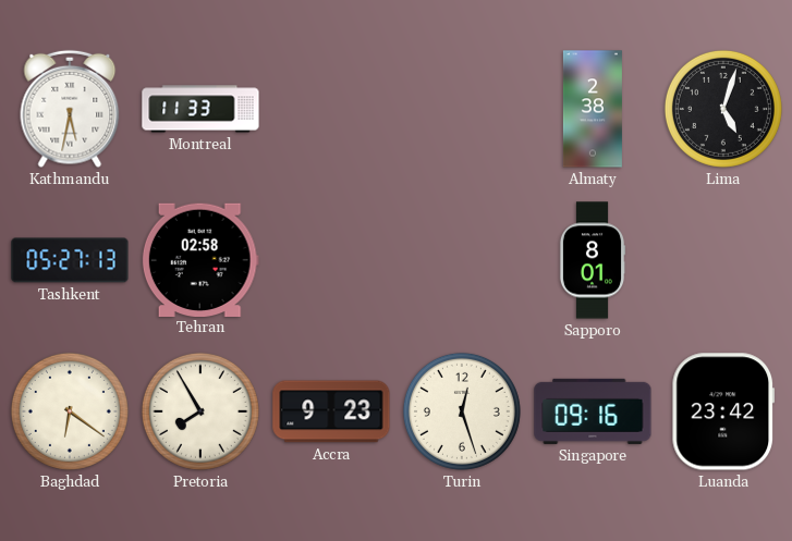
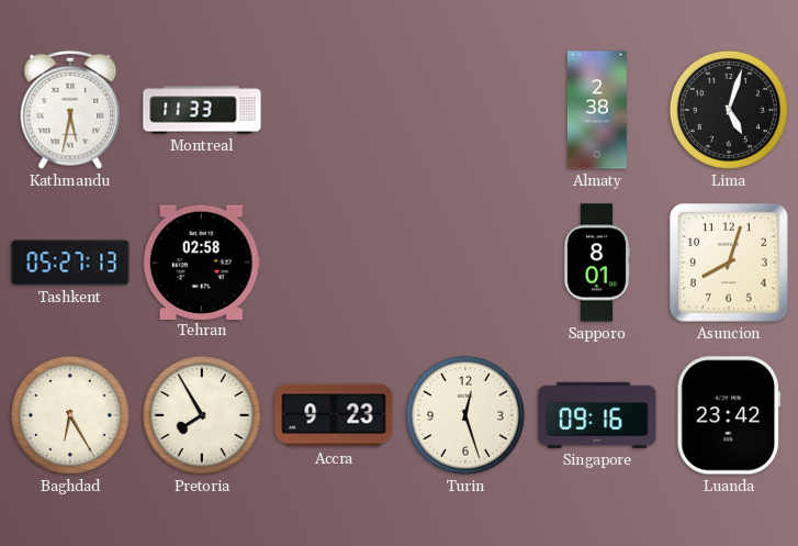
Asuncion: none -> 8:03 (729, 263)
Baghdad: 6:21 -> 6:25 (70, 415)
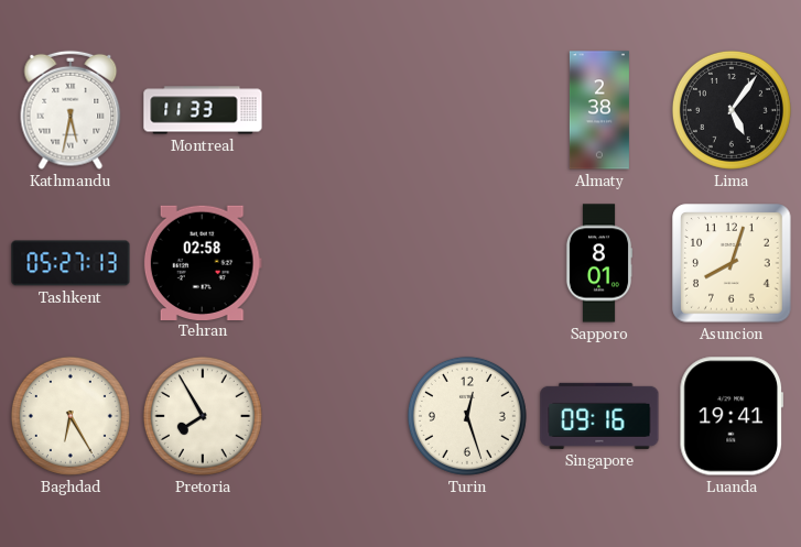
Lima: 5:03 -> 5:06 (732, 110)
Accra: 9:23 -> none (334, 415)
Luanda: 23:42 -> 19:41 (732, 416)
